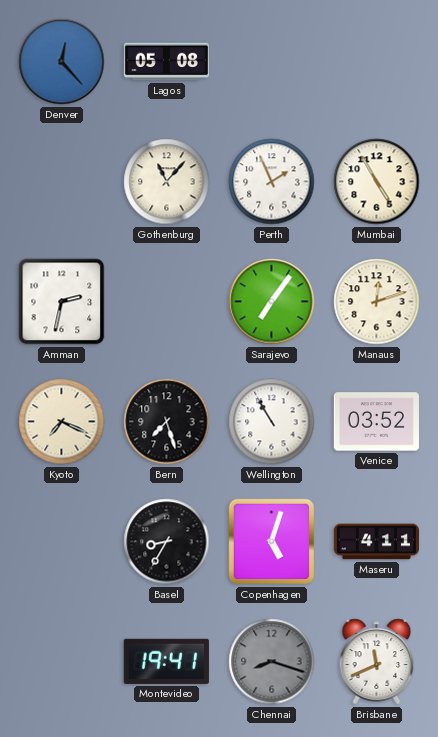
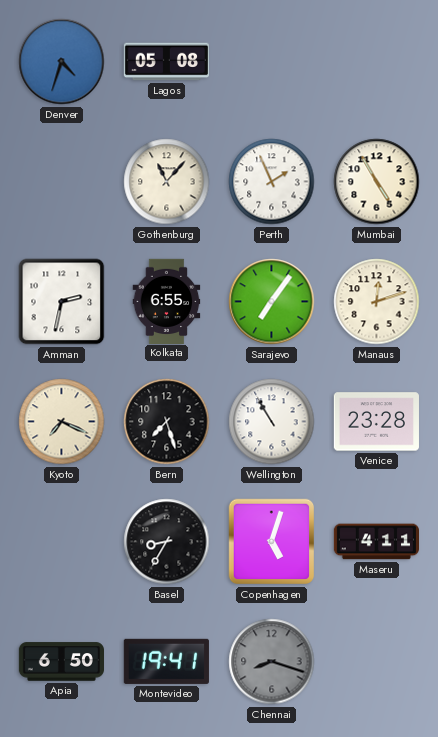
Denver: 12:23 -> 4:33 (62, 62)
Kolkata: none -> 6:55 (167, 301)
Venice: 03:52 -> 23:28 (376, 422)
Apia: none -> 6:50 (61, 662)
Brisbane: 11:41 -> none (377, 662)
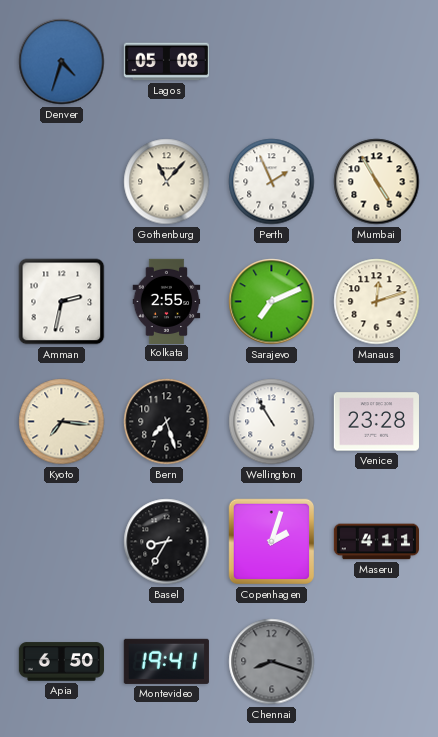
Kolkata: 6:55 -> 2:55 (167, 301)
Sarajevo: 7:06 -> 7:11 (272, 302)
Kyoto: 7:19 -> 7:16 (62, 422)
Copenhagen: 5:03 -> 2:03 (272, 542)
